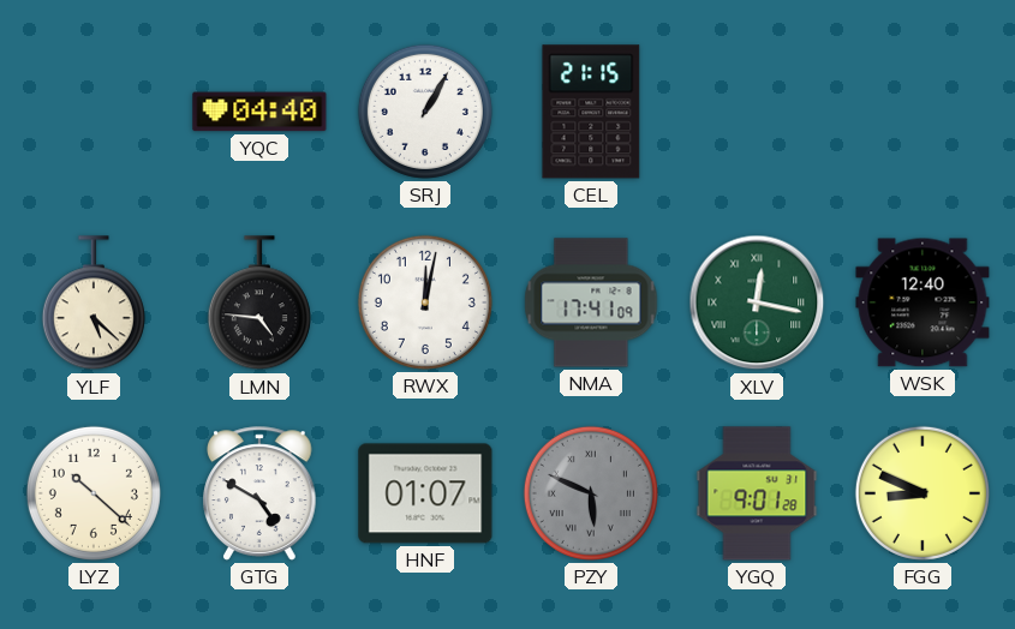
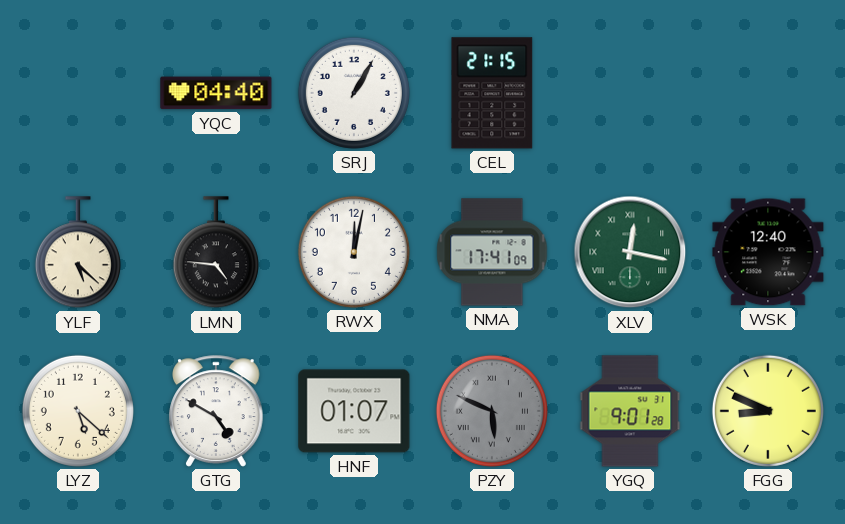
LYZ: 10:22 -> 5:22 (78, 411)
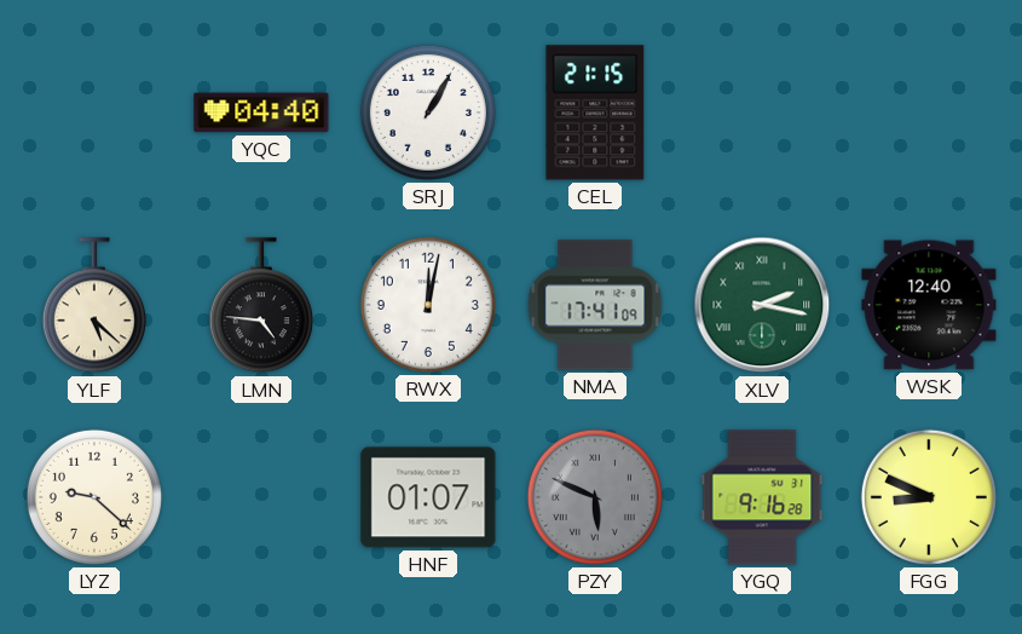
XLV: 12:17 -> 2:17 (762, 305)
LYZ: 5:22 -> 9:22 (94, 497)
GTG: 4:50 -> none (217, 411)
YGQ: 9:01 -> 9:16 (762, 497)
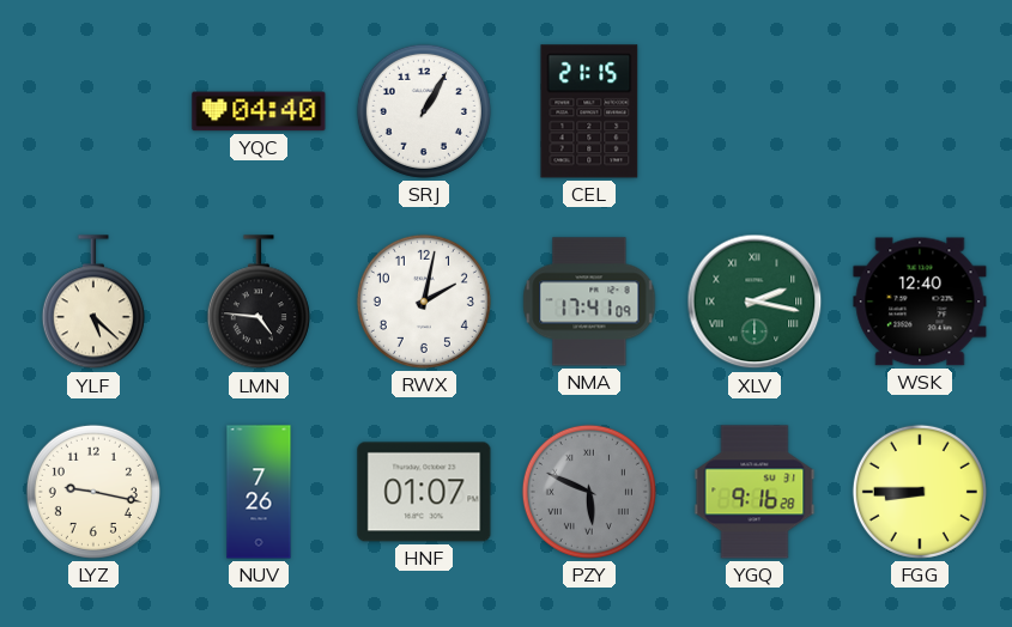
RWX: 12:02 -> 2:02 (424, 302)
LYZ: 9:22 -> 9:17 (93, 492)
NUV: none -> 7:26 (259, 492)
FGG: 8:49 -> 8:45 (920, 492)
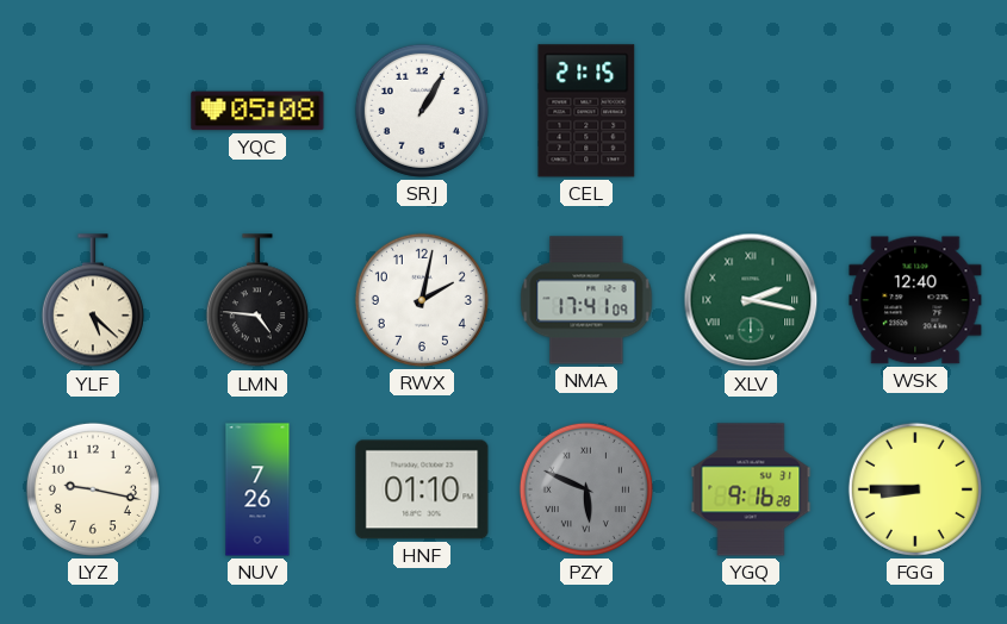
YQC: 04:40 -> 05:08 (257, 111)
HNF: 01:07 -> 01:10 (422, 489)
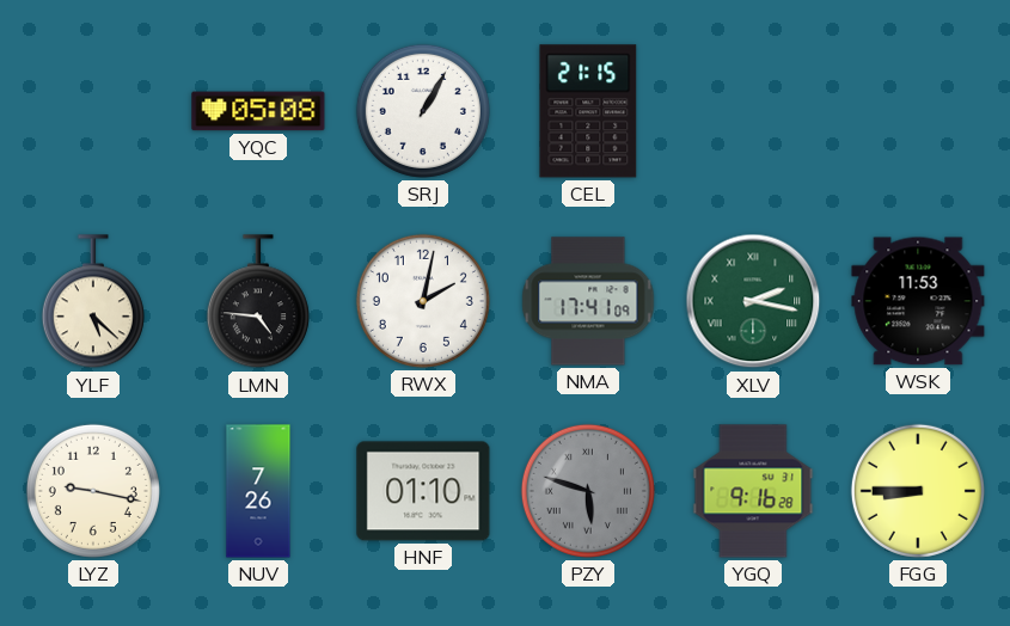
WSK: 12:40 -> 11:53 (918, 301)
PZY: 5:49 -> 5:48 (588, 491)
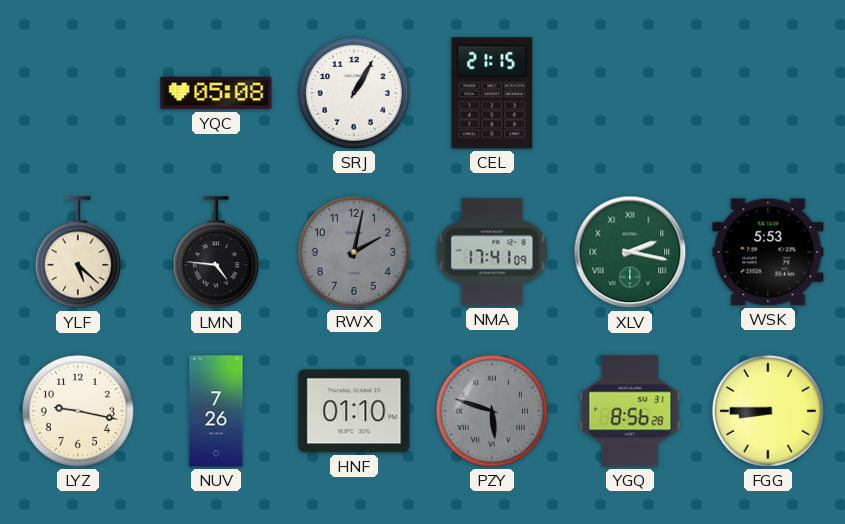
RWX dial: white -> grey (354, 252)
WSK: 11:53 -> 5:53 (768, 252)
YGQ: 9:16 -> 8:56 (630, 411)
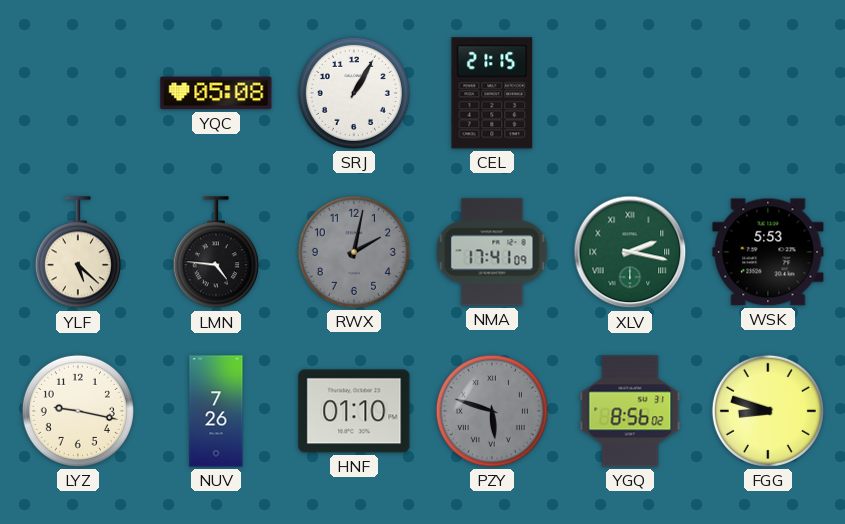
YGQ: 8:56:28 -> 8:56:02 (630, 411)
FGG: 8:45 -> 8:48 (768, 411)
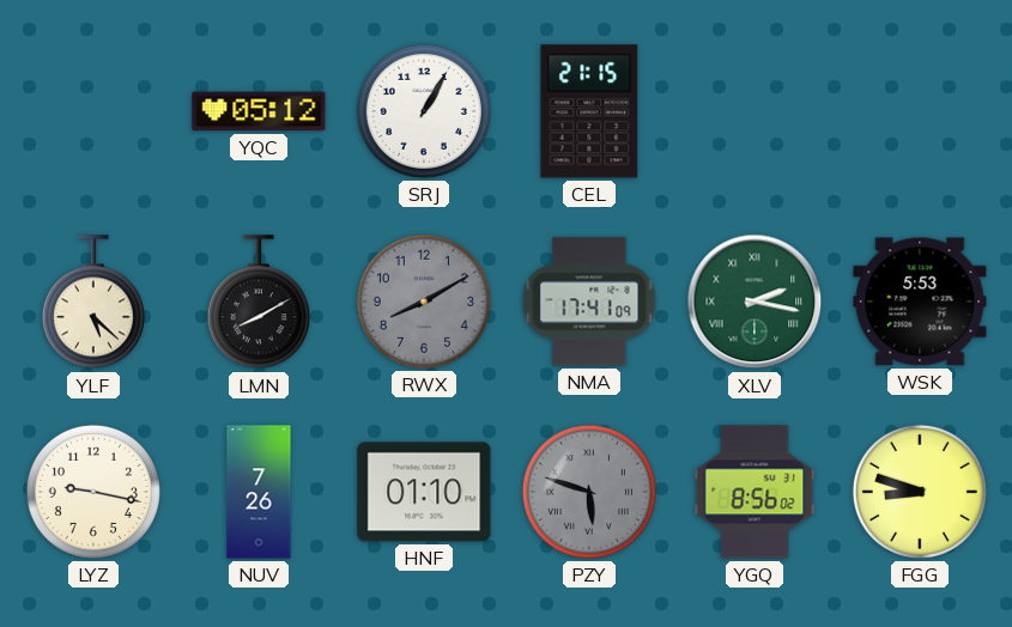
YQC: 05:08 -> 05:12 (259, 111)
LMN: 4:46 -> 8:10 (259, 303)
RWX: 2:02 -> 8:10 (424, 302)
